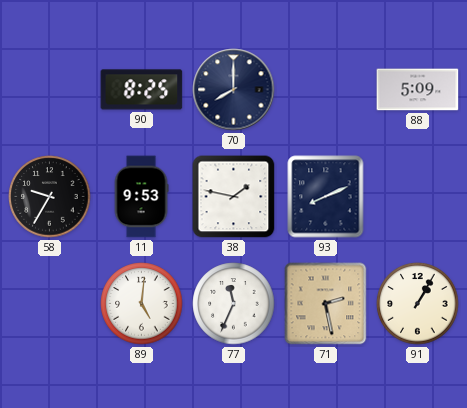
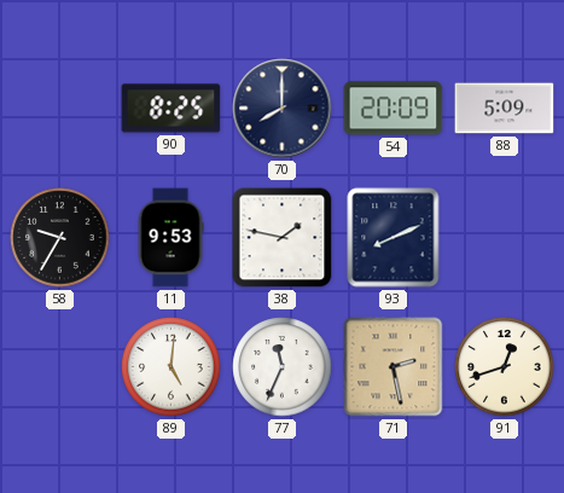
54: none -> 20:09 (394, 109)
91: 1:05 -> 12:42 (505, 367)
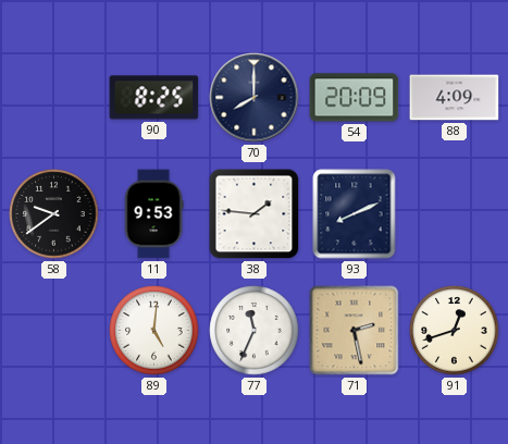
88: 5:09 -> 4:09 (455, 98)
58: 9:35 -> 9:39 (54, 214)
38: 1:47 -> 1:46 (255, 214)
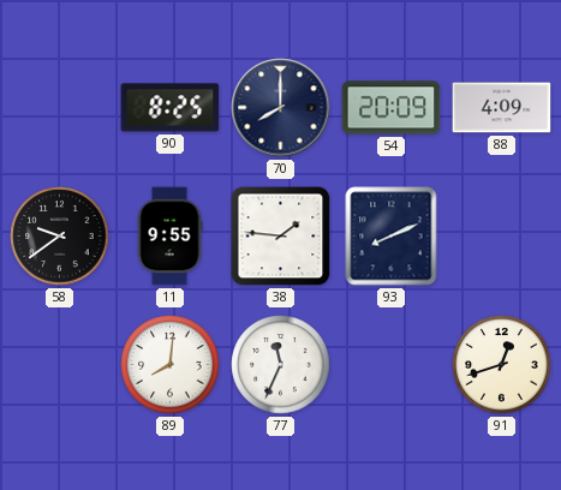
11: 9:53 -> 9:55 (169, 237)
89: 5:01 -> 8:01 (171, 365)
71: 2:28 -> none (355, 331)
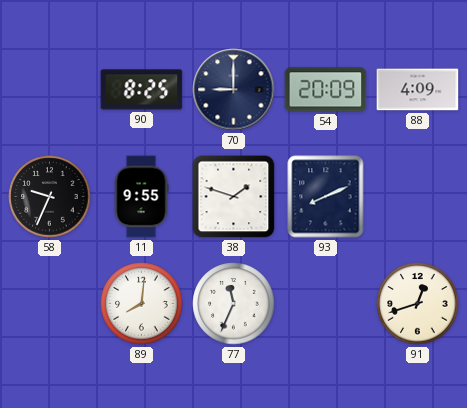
70: 8:00 -> 9:00 (234, 90)
58: 9:39 -> 9:34 (50, 197)
38: 1:46 -> 1:48 (234, 197)
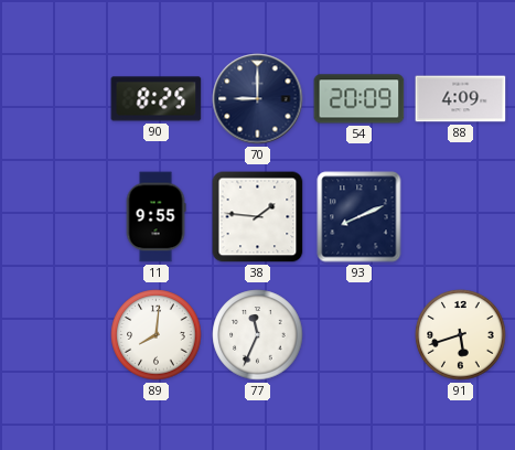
58: 9:34 -> none (50, 197)
38: 1:48 -> 1:46 (258, 217)
91: 12:42 -> 5:42 (461, 335)
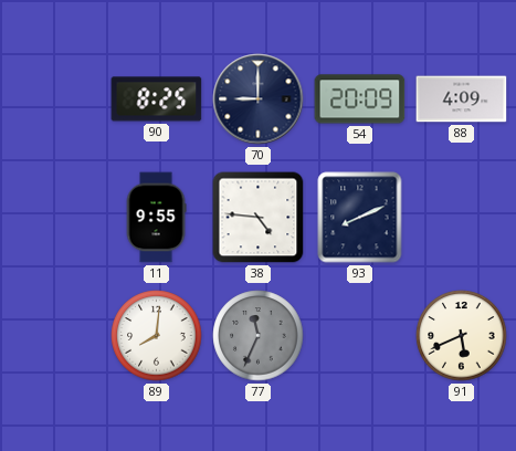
38: 1:46 -> 4:46 (259, 218)
77 dial: white -> grey (259, 336)
91: 5:42 -> 5:41 (462, 336)
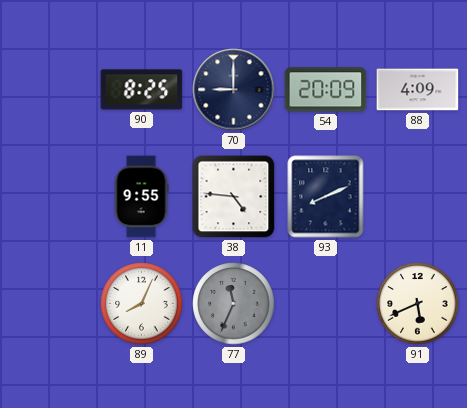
89: 8:01 -> 8:04 (142, 304)
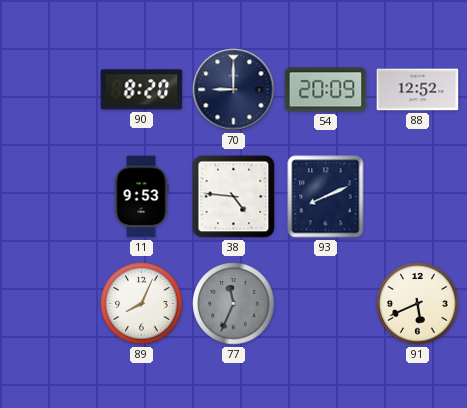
90: 8:25 -> 8:20 (142, 90)
88: 4:09 -> 12:52 (418, 90)
11: 9:55 -> 9:53 (141, 197)
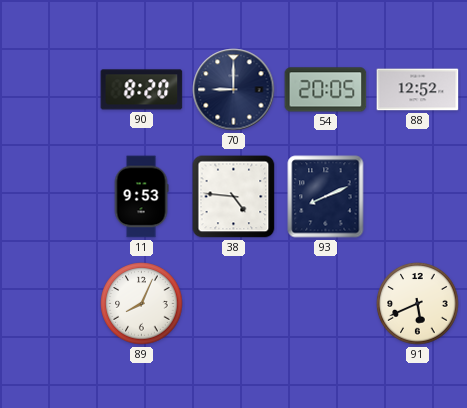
54: 20:09 -> 20:05 (326, 90)
77: 11:34 -> none (234, 304)
